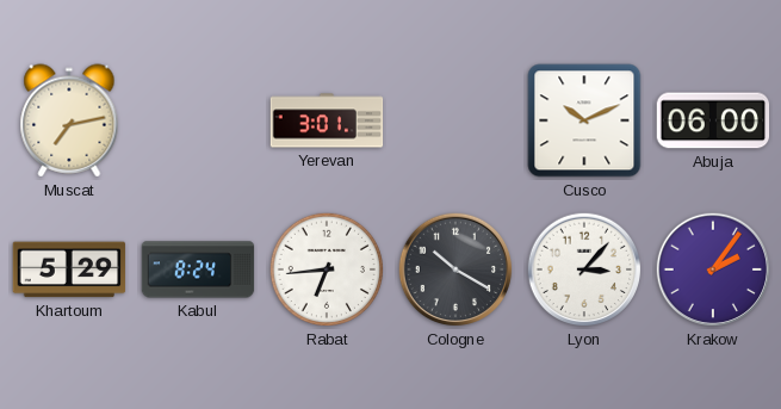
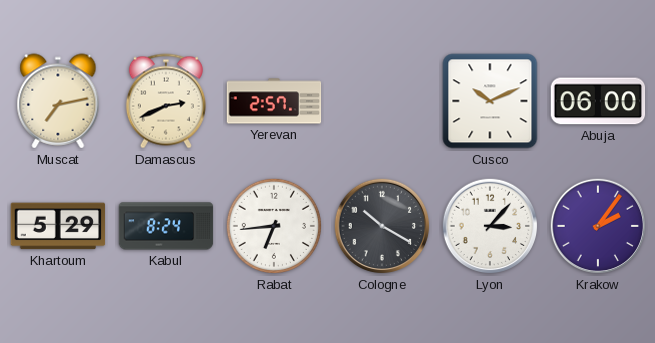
Damascus: none -> 2:41 (166, 101)
Yerevan: 3:01 -> 2:57 (274, 101)
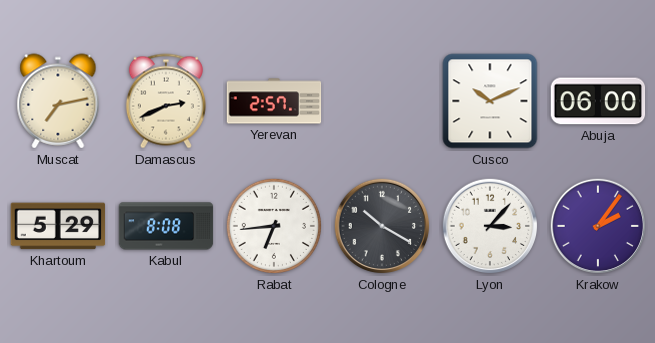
Kabul: 8:24 -> 8:08 (166, 226)
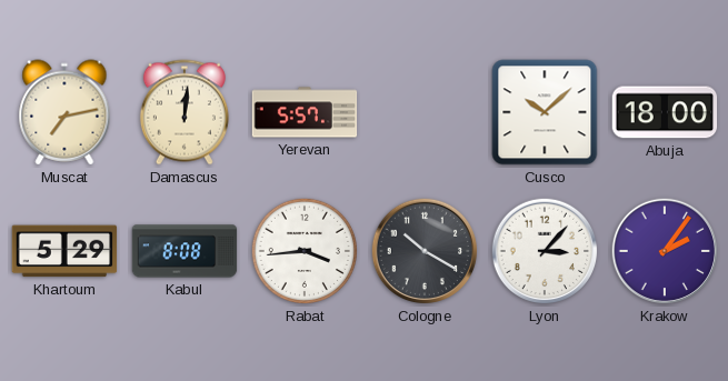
Damascus: 2:41 -> 12:01 (185, 112)
Yerevan: 2:57 -> 5:57 (305, 112)
Cusco: 10:11 -> 10:08 (545, 112)
Abuja: 06:00 -> 18:00 (665, 112)
Rabat: 6:44 -> 3:44 (305, 251)
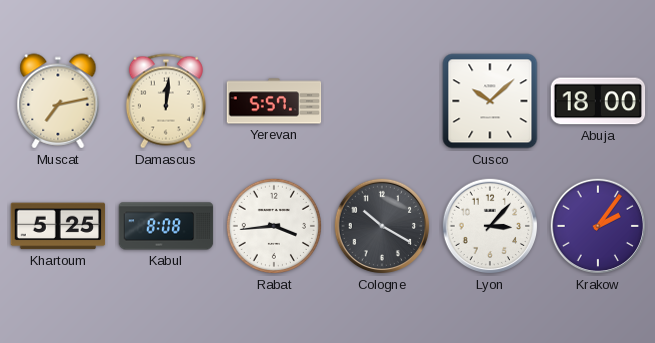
Khartoum: 5:29 -> 5:25 (58, 226)
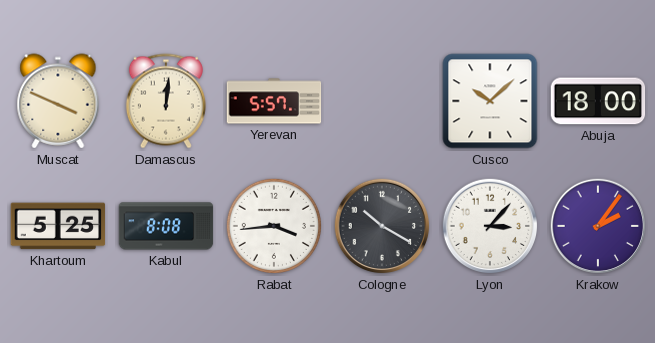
Muscat: 7:13 -> 3:49 (58, 101)
